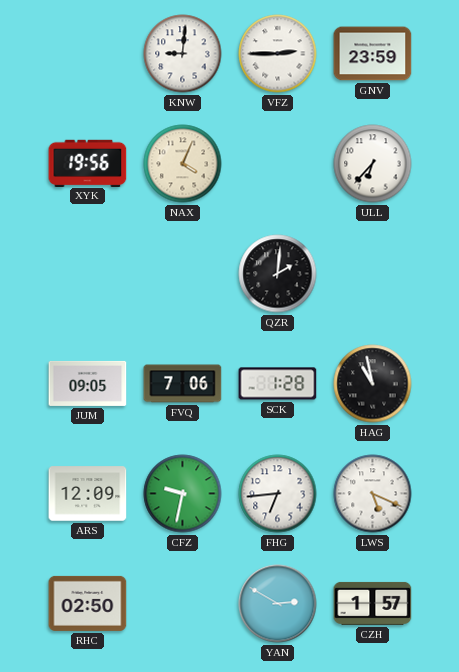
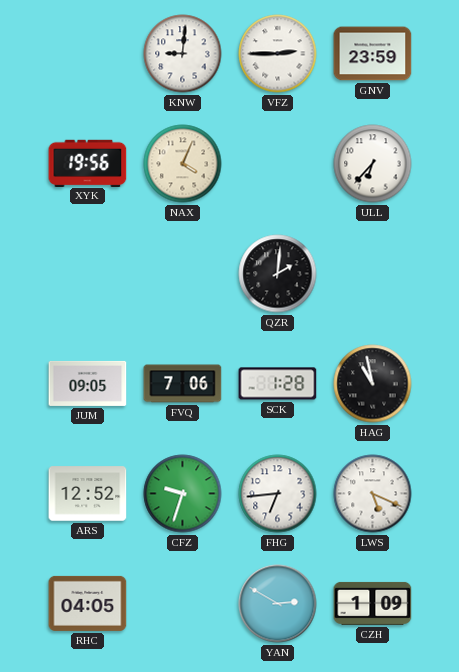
ARS: 12:09 -> 12:52 (88, 494)
CFZ: 9:32 -> 9:33 (183, 494)
RHC: 02:50 -> 04:05 (88, 603)
CZH: 1:57 -> 1:09 (373, 603)
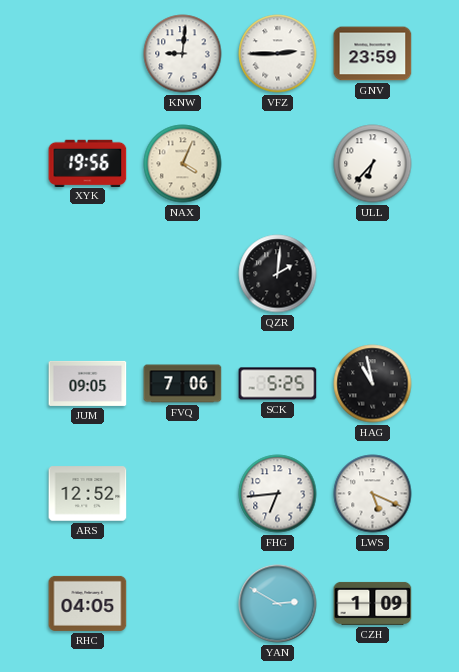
SCK: 1:28 -> 5:25 (278, 384)
CFZ: 9:33 -> none (183, 494)
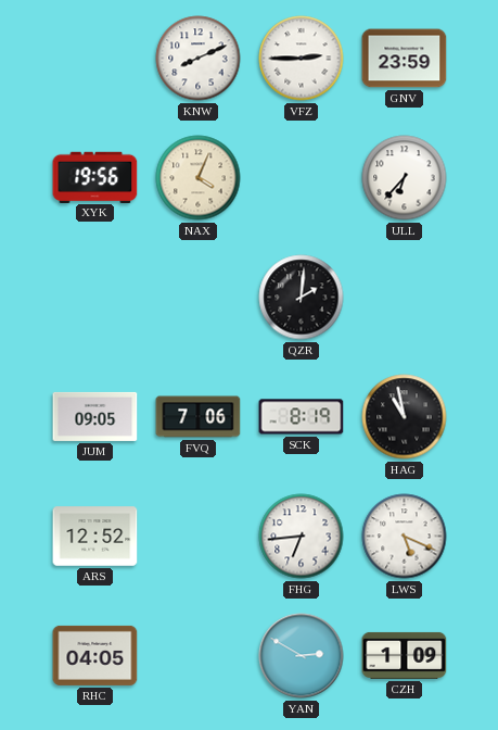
KNW: 9:01 -> 8:11 (199, 59)
SCK: 5:25 -> 8:19 (302, 417)
